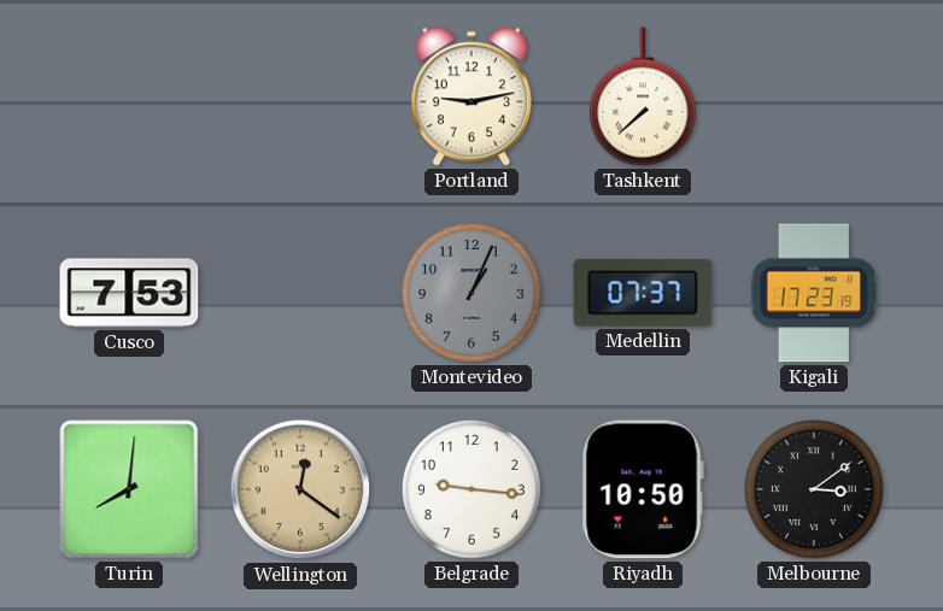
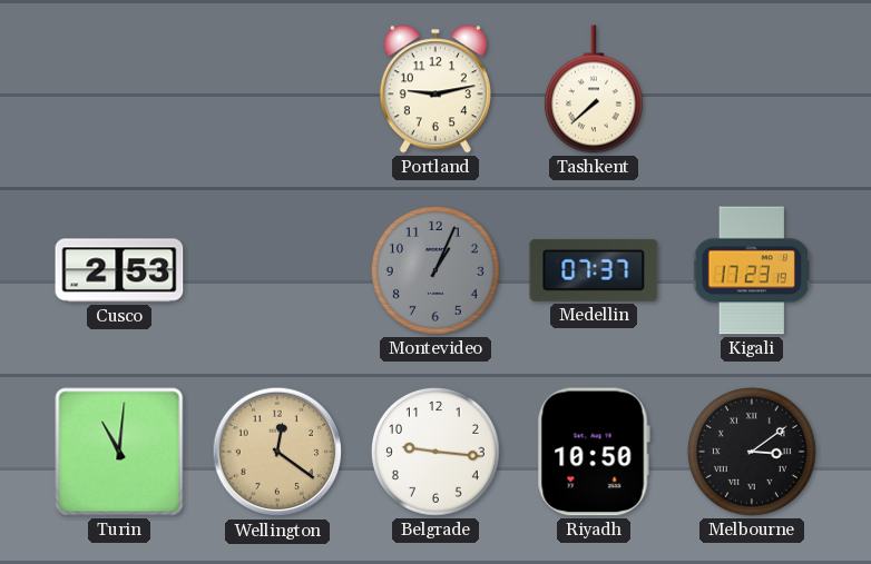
Cusco: 7:53 -> 2:53 (119, 270)
Turin: 8:01 -> 11:01 (119, 452)
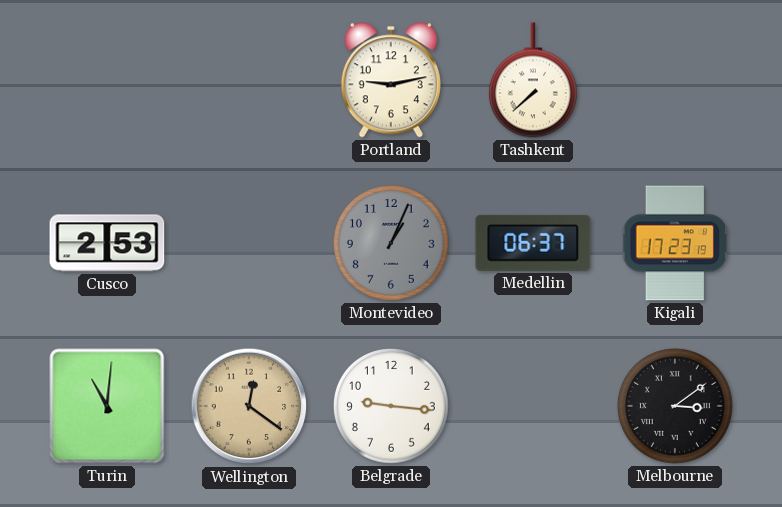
Medellin: 07:37 -> 06:37 (533, 243)
Riyadh: 10:50 -> none (594, 452)
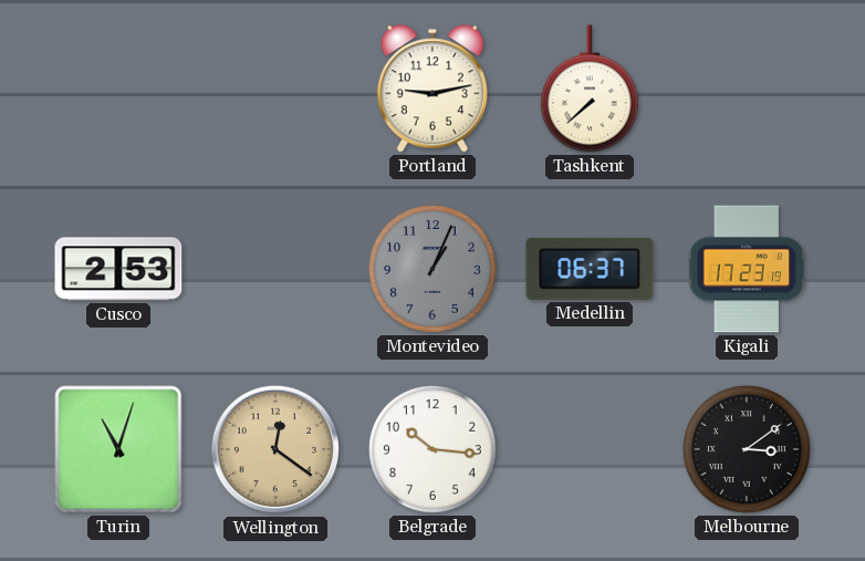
Turin: 11:01 -> 11:03 (118, 449)
Belgrade: 9:16 -> 10:16 (433, 449)
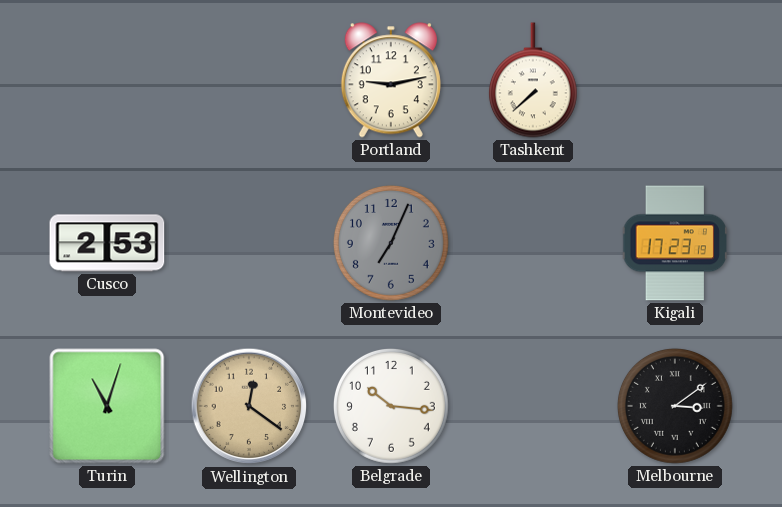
Montevideo: 1:04 -> 7:04 (391, 243)
Medellin: 06:37 -> none (590, 269)
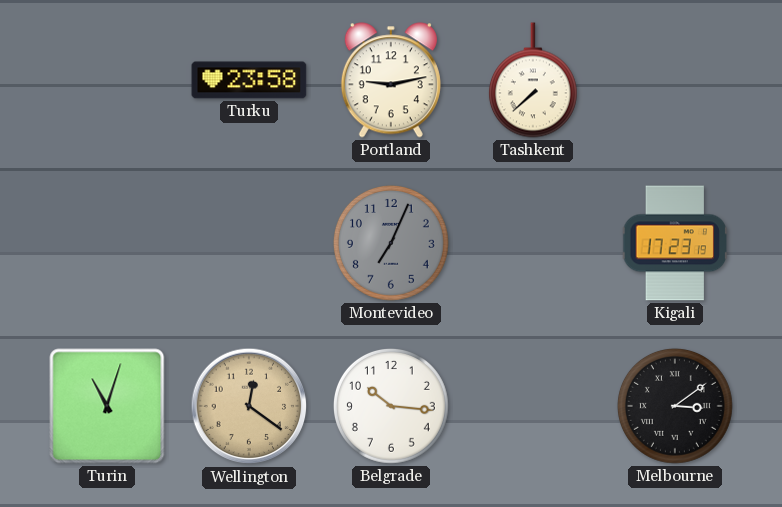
Turku: none -> 23:58 (249, 80)
Cusco: 2:53 -> none (107, 243)
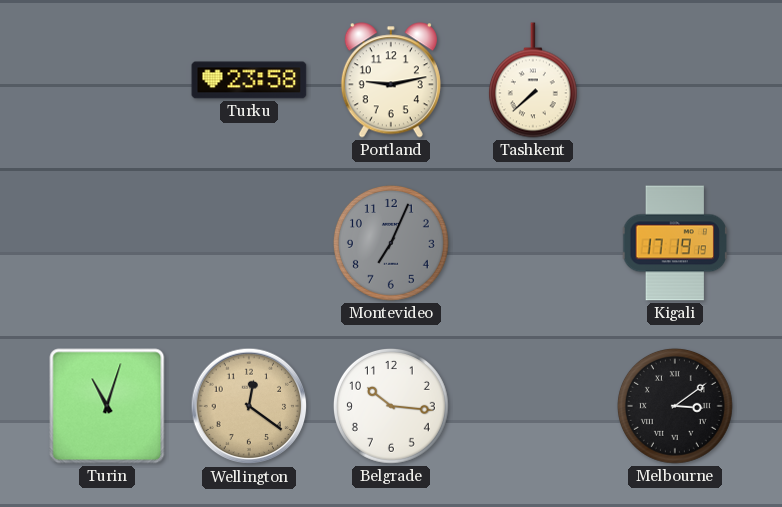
Kigali: 17:23 -> 17:19 (675, 243)
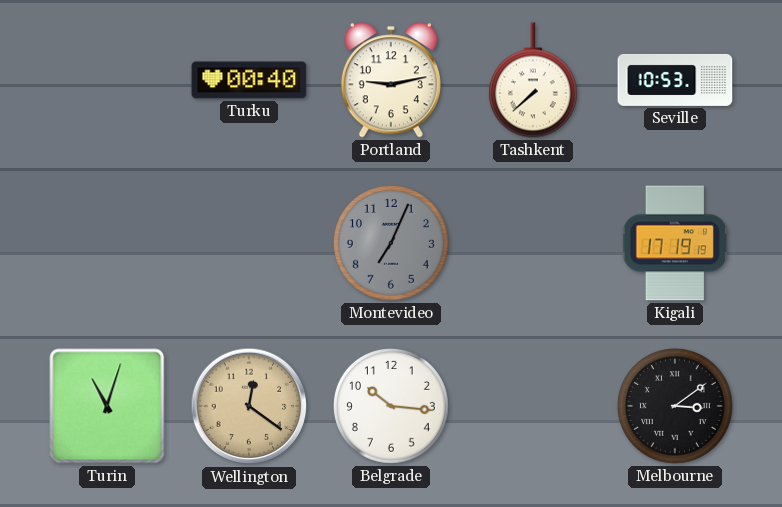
Turku: 23:58 -> 00:40 (249, 80)
Seville: none -> 10:53 (675, 80)
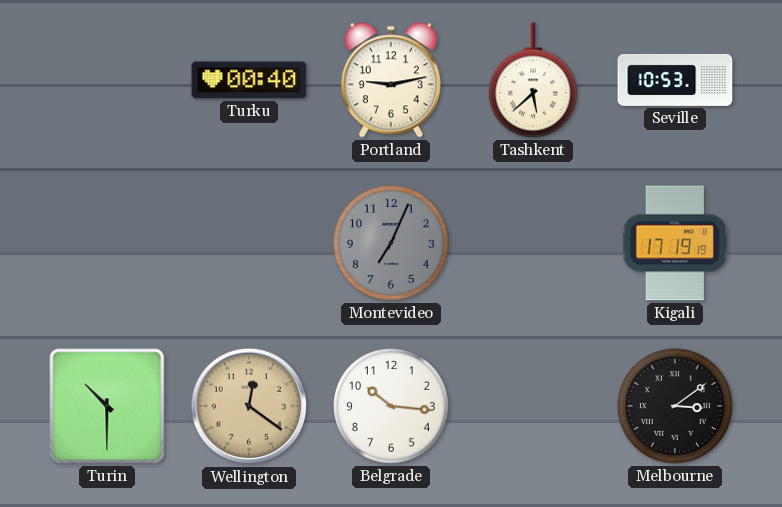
Tashkent: 7:38 -> 5:38 (533, 80)
Turin: 11:03 -> 10:30 (107, 406)
